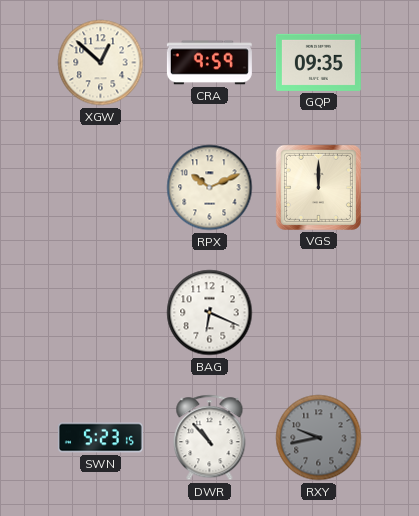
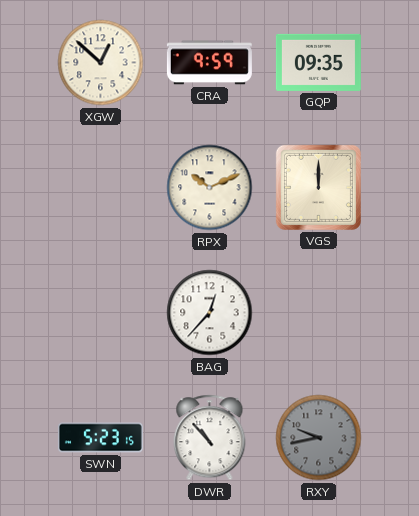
BAG: 6:19 -> 12:37 (210, 313)
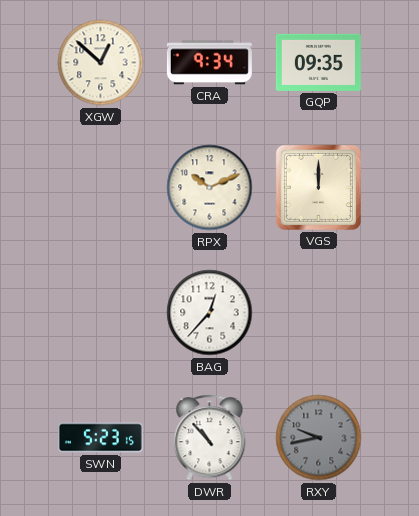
CRA: 9:59 -> 9:34 (209, 63)
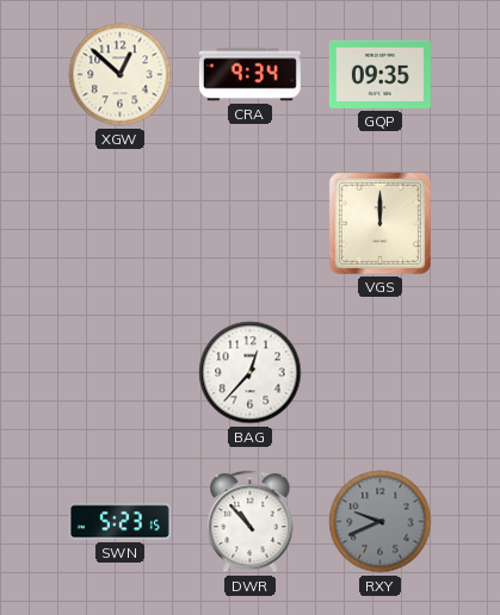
RPX: 10:11 -> none (210, 188)
RXY: 9:43 -> 9:41 (381, 522)
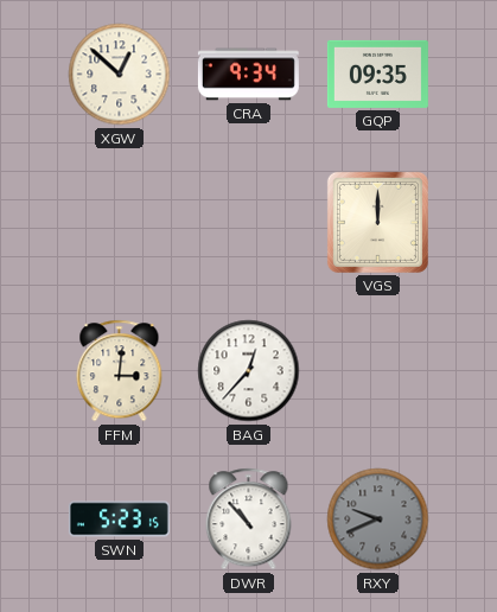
FFM: none -> 3:01 (120, 371)
